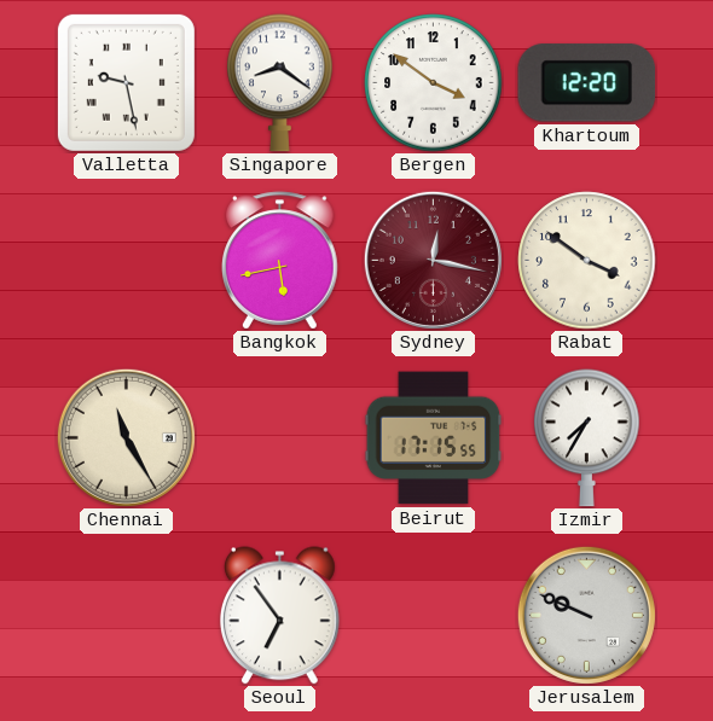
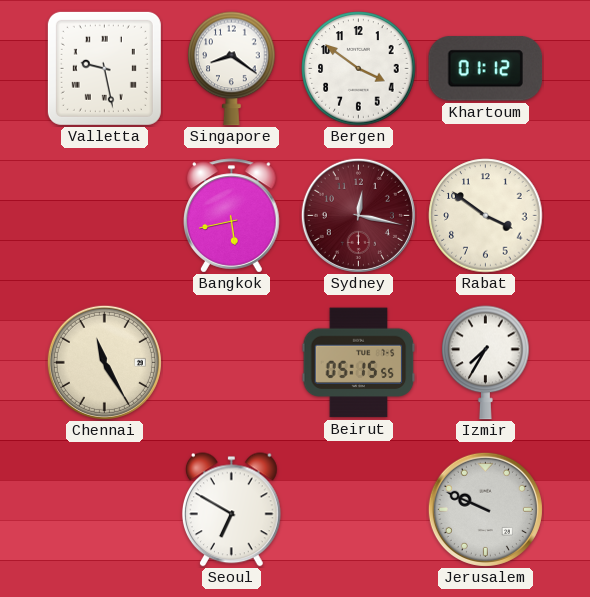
Khartoum: 12:20 -> 01:12 (486, 69)
Beirut: 17:15 -> 05:15 (359, 363)
Seoul: 6:54 -> 6:50 (231, 510)
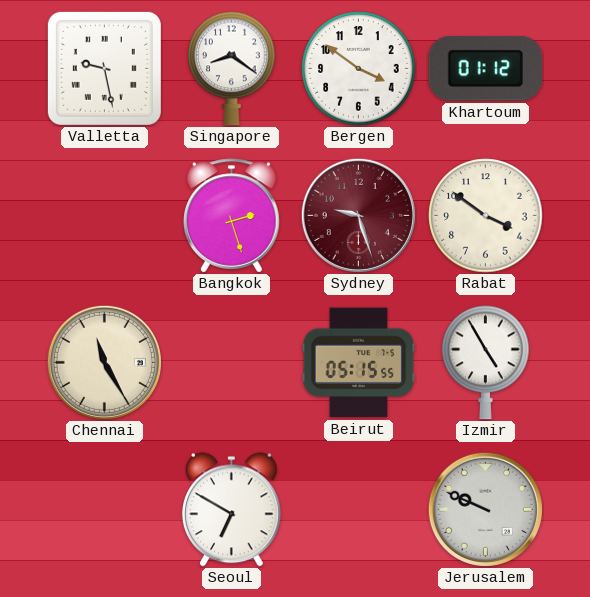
Bangkok: 5:43 -> 2:27 (232, 216)
Sydney: 12:17 -> 9:27 (358, 215)
Izmir: 7:35 -> 4:55 (486, 363)
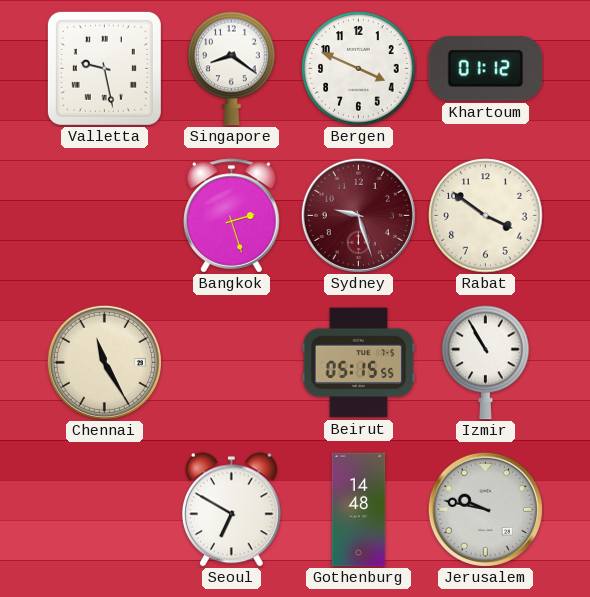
Bergen: 3:51 -> 3:49 (359, 69)
Izmir: 4:55 -> 10:55 (486, 363)
Gothenburg: none -> 14:48 (359, 510)
Jerusalem: 9:49 -> 9:47 (485, 509)
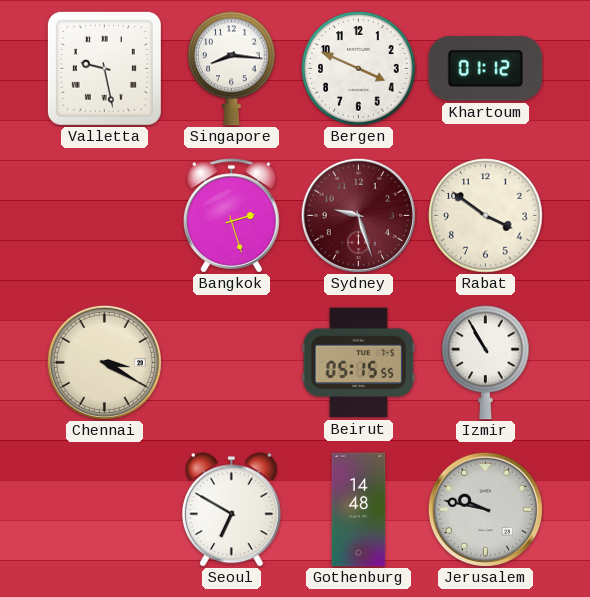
Singapore: 8:21 -> 8:16 (232, 69)
Chennai: 11:25 -> 3:20 (104, 362)
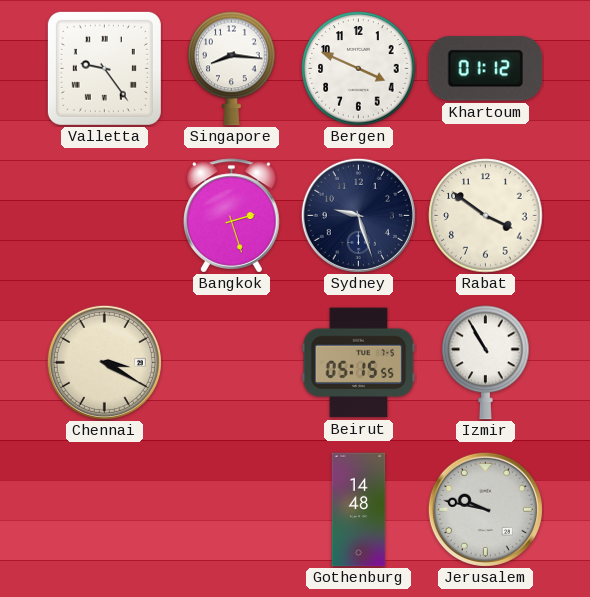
Valletta: 9:28 -> 9:24 (104, 68)
Sydney dial: burgundy -> navy (358, 215)
Seoul: 6:50 -> none (231, 510)
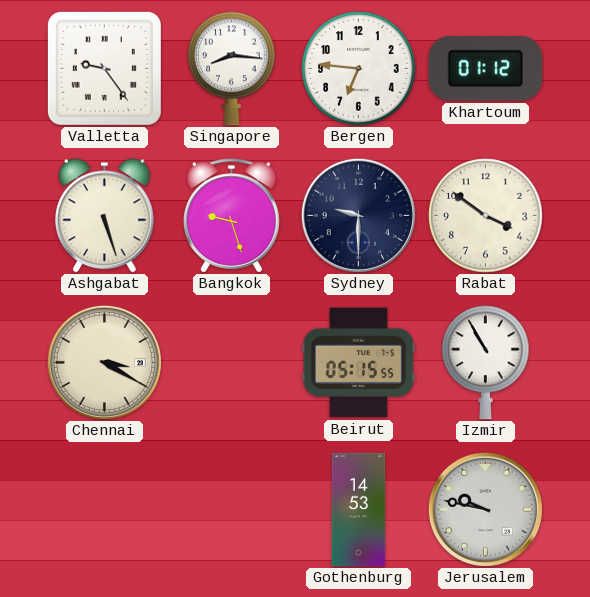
Bergen: 3:49 -> 6:46 (359, 69)
Ashgabat: none -> 5:27 (104, 216)
Bangkok: 2:27 -> 9:27 (232, 216)
Sydney: 9:27 -> 9:30 (358, 215)
Gothenburg: 14:48 -> 14:53 (359, 510)
